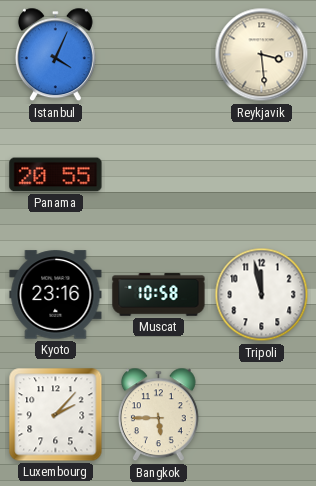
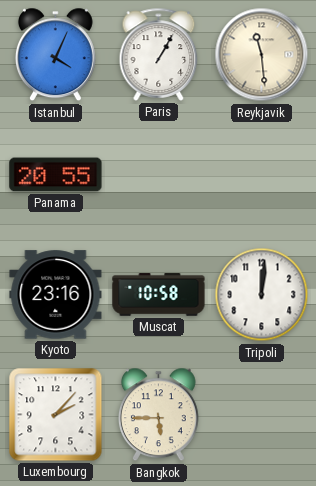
Paris: none -> 1:05 (159, 54)
Reykjavik: 3:29 -> 11:29 (262, 55)
Tripoli: 11:58 -> 12:01 (262, 295)
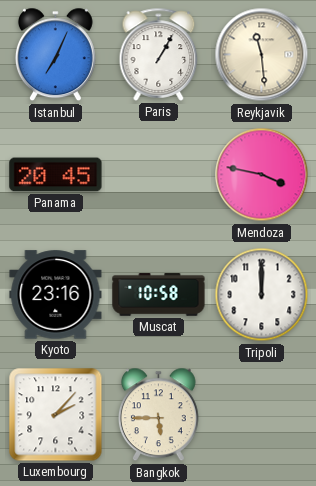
Istanbul: 4:04 -> 7:04 (55, 55)
Panama: 20:55 -> 20:45 (56, 175)
Mendoza: none -> 3:47 (262, 175)
Tripoli: 12:01 -> 12:00 (262, 295)
